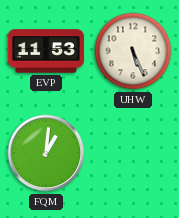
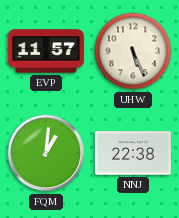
EVP: 11:53 -> 11:57 (46, 51)
NNJ: none -> 22:38 (133, 153)
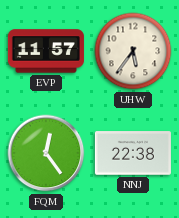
UHW: 5:26 -> 5:36 (133, 51)
FQM: 1:01 -> 12:24 (46, 153)
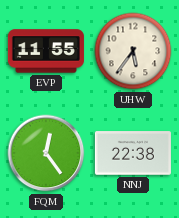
EVP: 11:57 -> 11:55 (46, 51)
